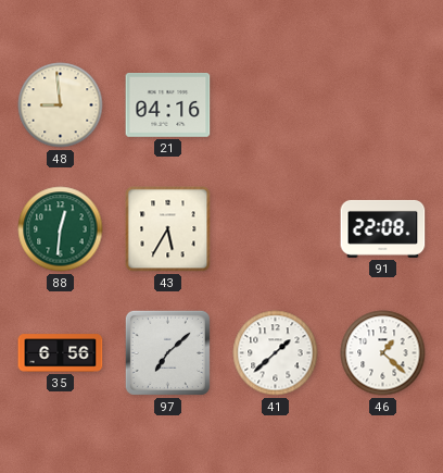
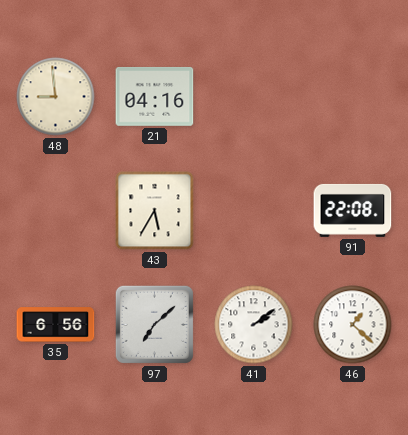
88: 12:31 -> none (61, 229)
41: 1:38 -> 2:09 (254, 325)
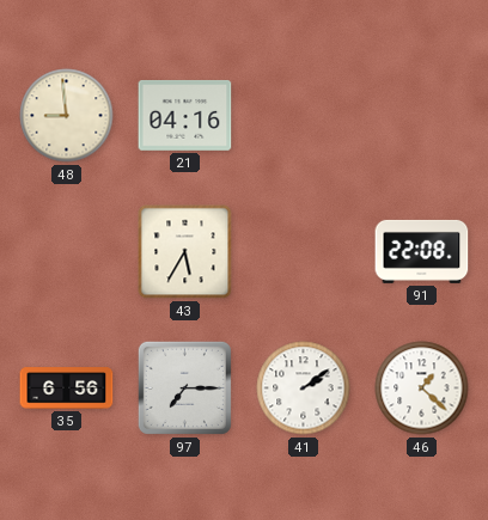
97: 7:08 -> 7:15 (184, 387)
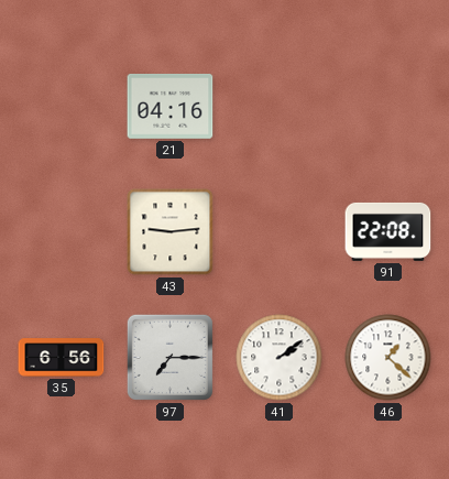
48: 8:59 -> none (67, 116)
43: 5:35 -> 9:14 (171, 232)
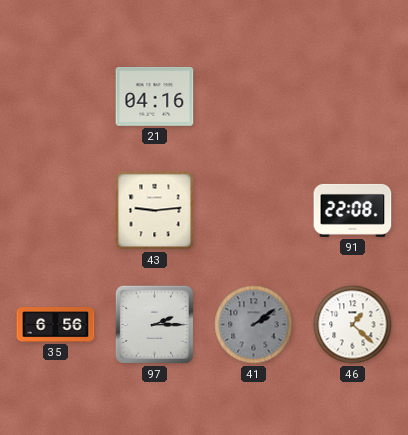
97: 7:15 -> 2:15 (154, 324)
41 dial: white -> grey (254, 325)
